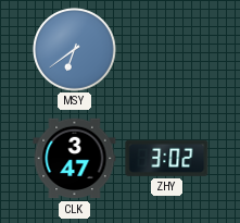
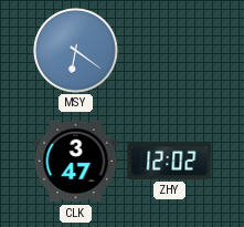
MSY: 6:39 -> 6:21 (76, 51)
ZHY: 3:02 -> 12:02 (170, 161)
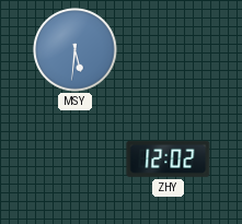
MSY: 6:21 -> 5:31 (76, 50)
CLK: 3:47 -> none (76, 162)
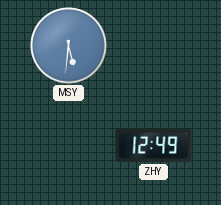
ZHY: 12:02 -> 12:49 (154, 145)
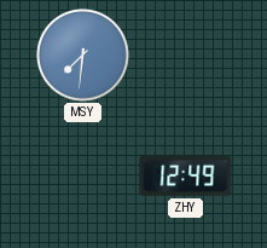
MSY: 5:31 -> 7:31 (83, 56)
